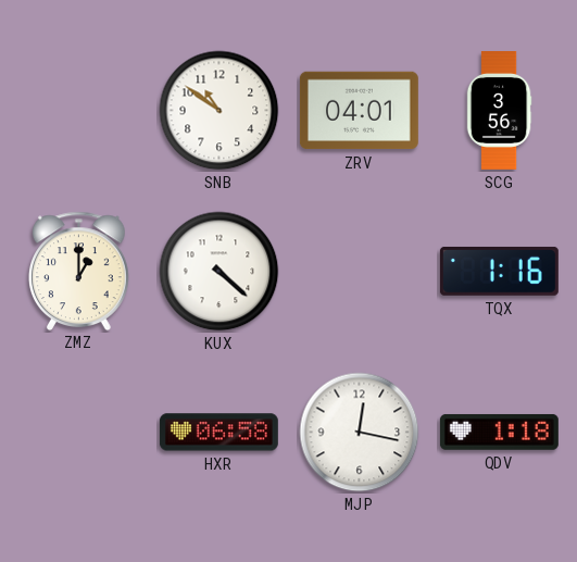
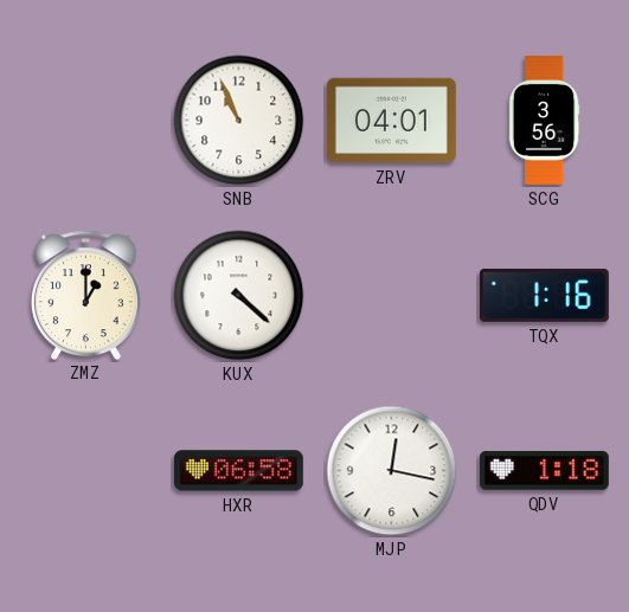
SNB: 10:51 -> 10:56 (239, 121)
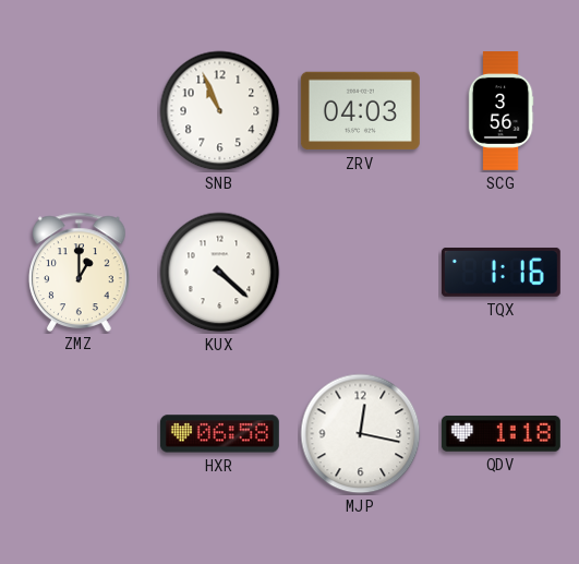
ZRV: 04:01 -> 04:03 (360, 111)
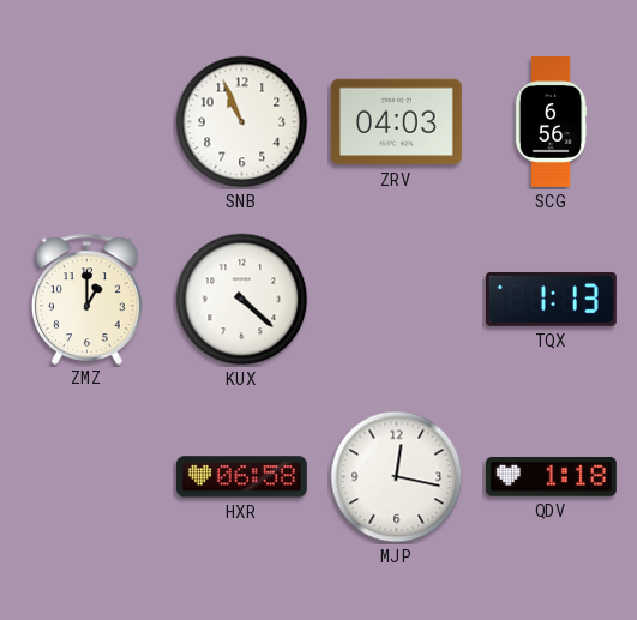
SCG: 3:56 -> 6:56 (551, 122)
TQX: 1:16 -> 1:13 (551, 299)
